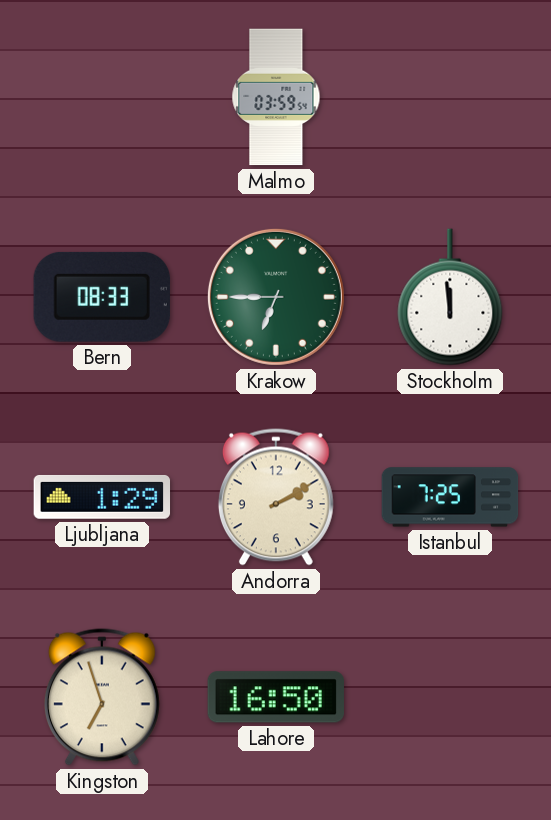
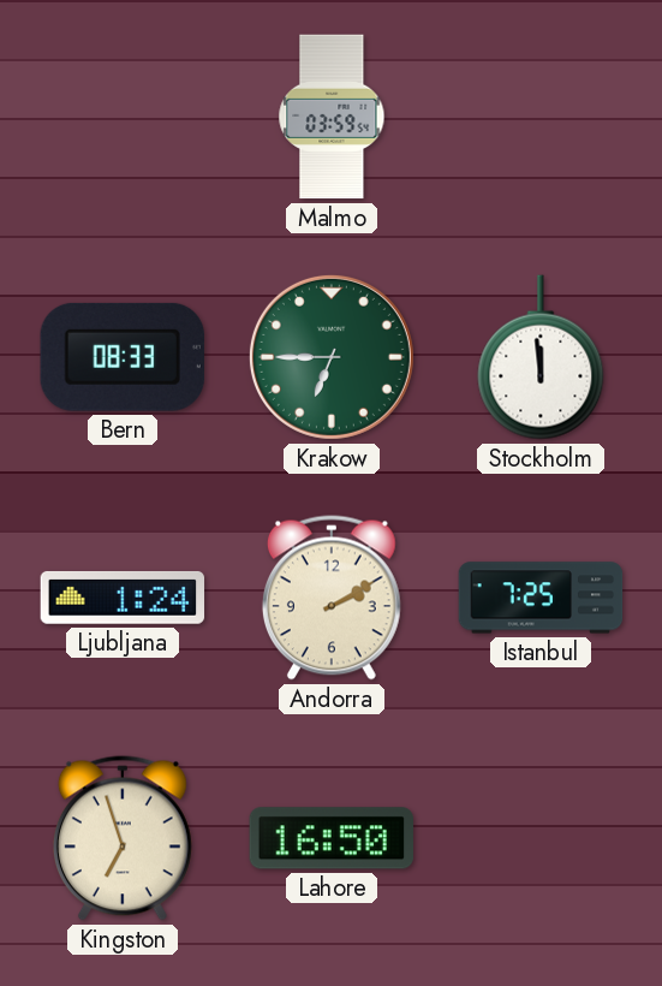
Ljubljana: 1:29 -> 1:24 (123, 598)
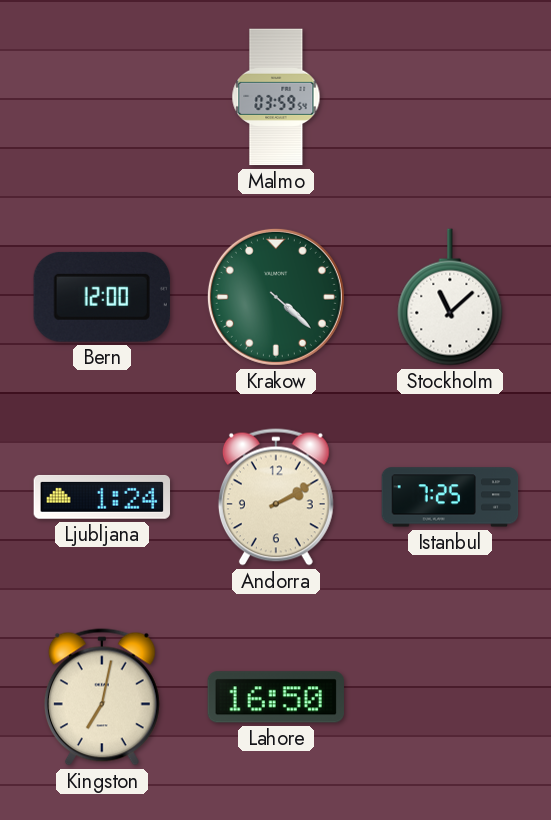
Bern: 08:33 -> 12:00 (102, 297)
Krakow: 6:45 -> 4:22 (276, 297)
Stockholm: 11:59 -> 11:08 (450, 297)
Kingston: 6:57 -> 7:02 (102, 697)
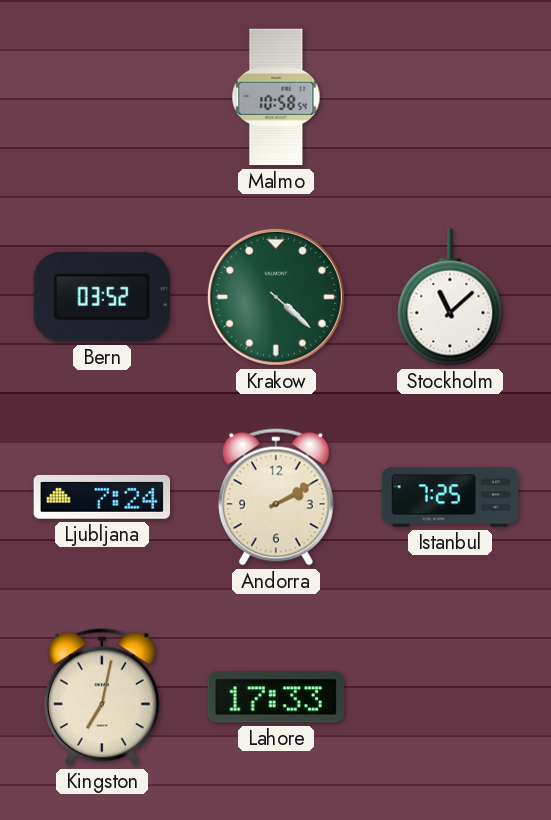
Malmo: 03:59 -> 10:58 (276, 97)
Bern: 12:00 -> 03:52 (102, 297)
Ljubljana: 1:24 -> 7:24 (102, 497)
Lahore: 16:50 -> 17:33 (276, 697)
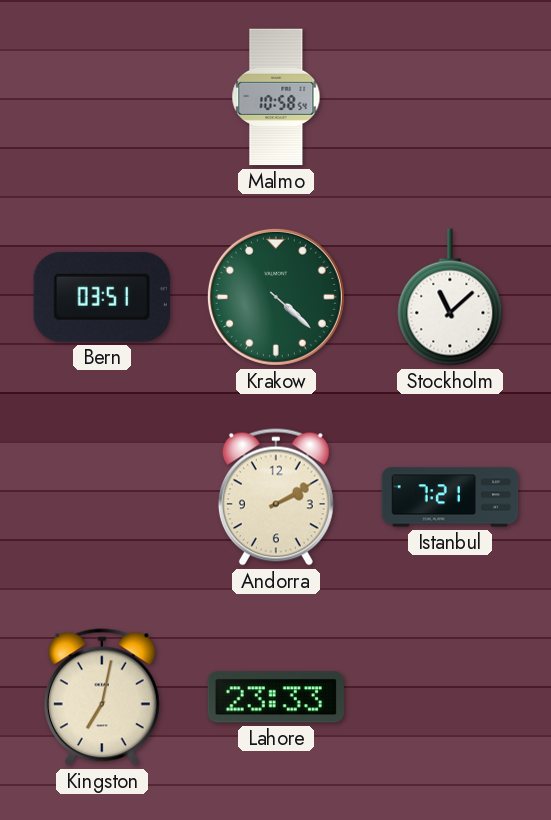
Bern: 03:52 -> 03:51 (102, 297)
Ljubljana: 7:24 -> none (102, 497)
Istanbul: 7:25 -> 7:21 (450, 497)
Lahore: 17:33 -> 23:33 (276, 697)
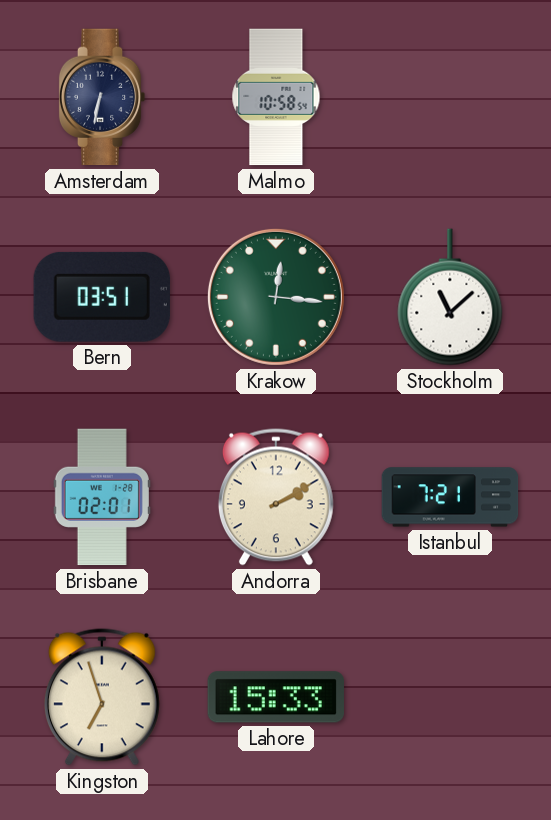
Amsterdam: none -> 6:32 (102, 97)
Krakow: 4:22 -> 12:16 (276, 297)
Brisbane: none -> 02:01 (102, 497)
Kingston: 7:02 -> 6:57 (102, 697)
Lahore: 23:33 -> 15:33 (276, 697)
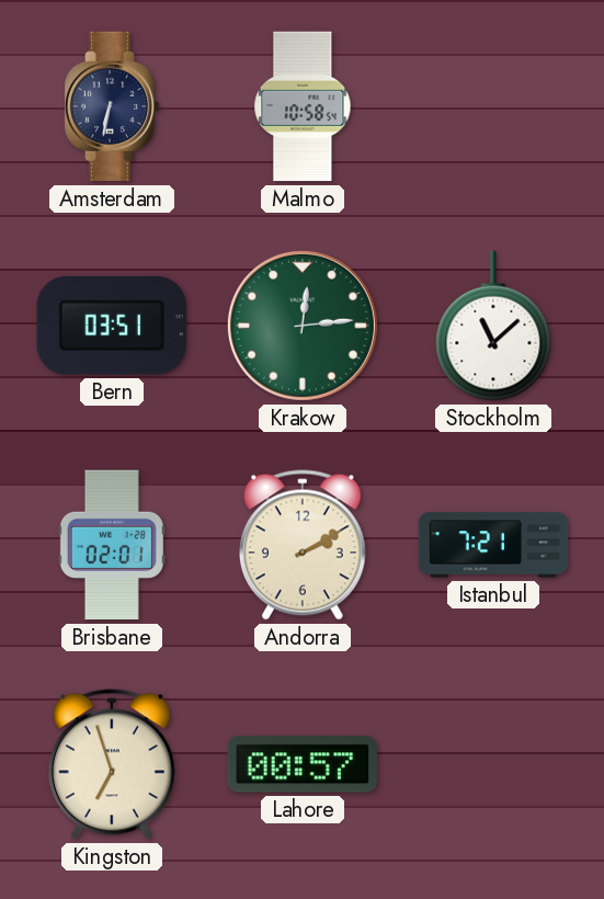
Krakow: 12:16 -> 12:14 (303, 326)
Lahore: 15:33 -> 00:57 (303, 764)
